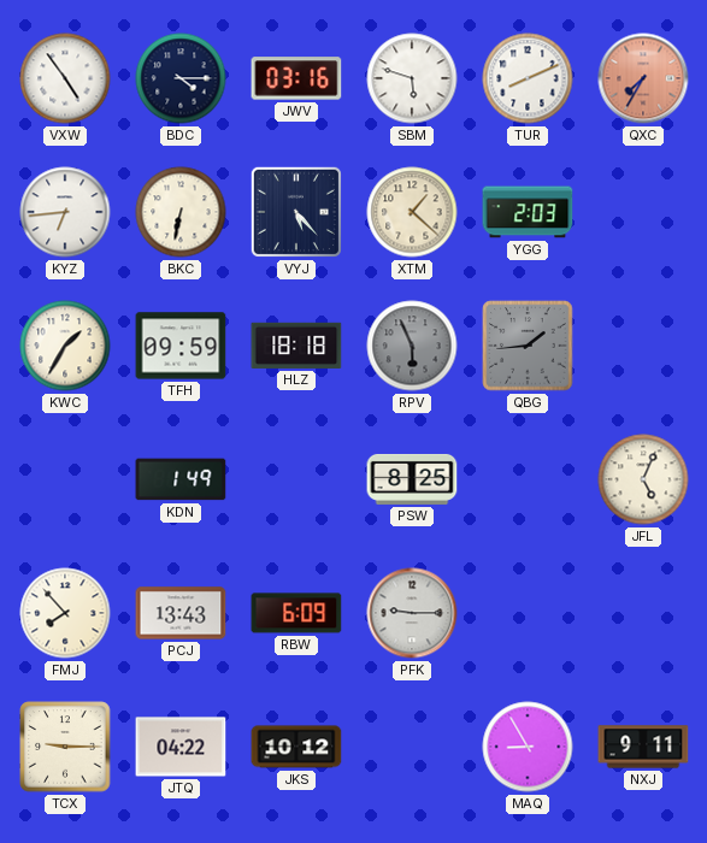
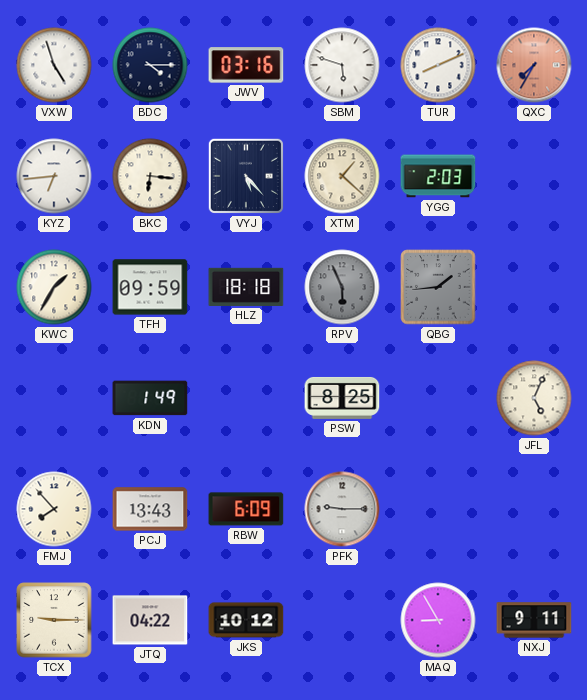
VXW: 4:54 -> 4:57 (54, 65)
BKC: 6:32 -> 6:16 (150, 176)
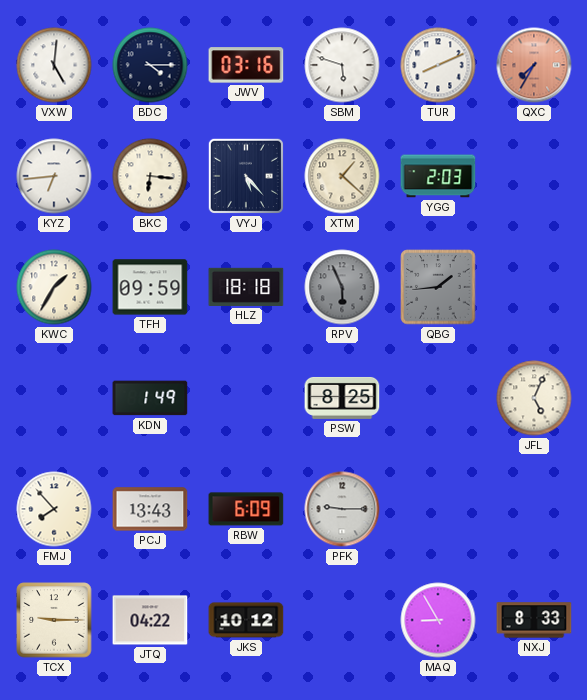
VXW: 4:57 -> 5:01 (54, 65)
NXJ: 9:11 -> 8:33 (534, 620)
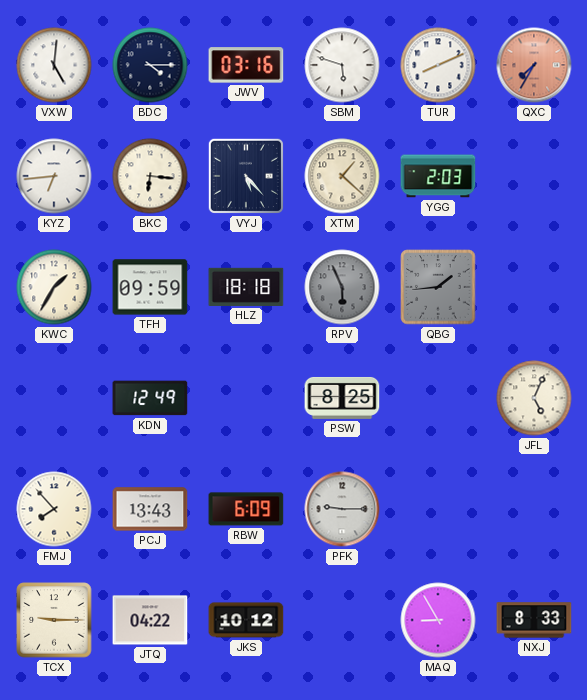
KDN: 1:49 -> 12:49 (150, 398)
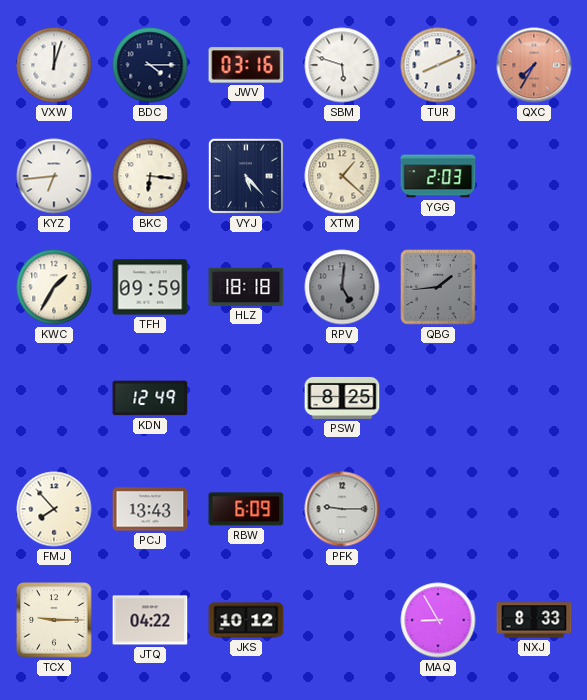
VXW: 5:01 -> 12:03 (54, 65)
RPV: 5:56 -> 5:01 (342, 287)
JFL: 5:04 -> none (534, 398)
